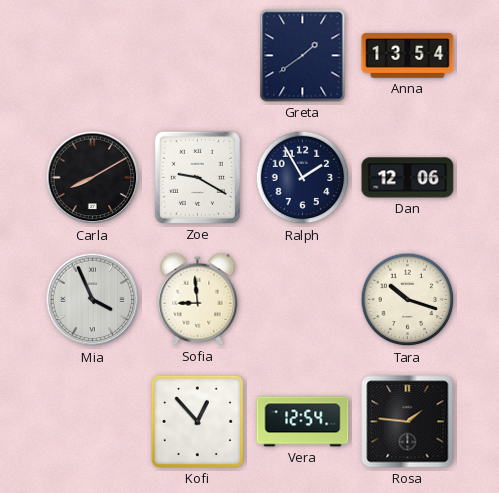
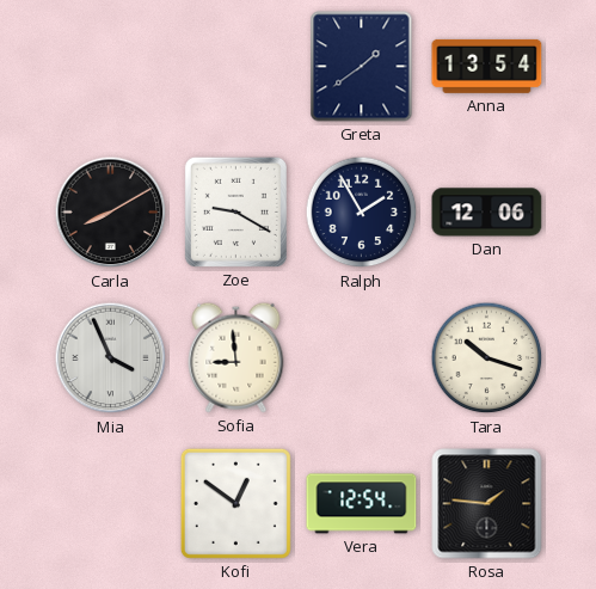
Kofi: 12:53 -> 12:51 (235, 503)
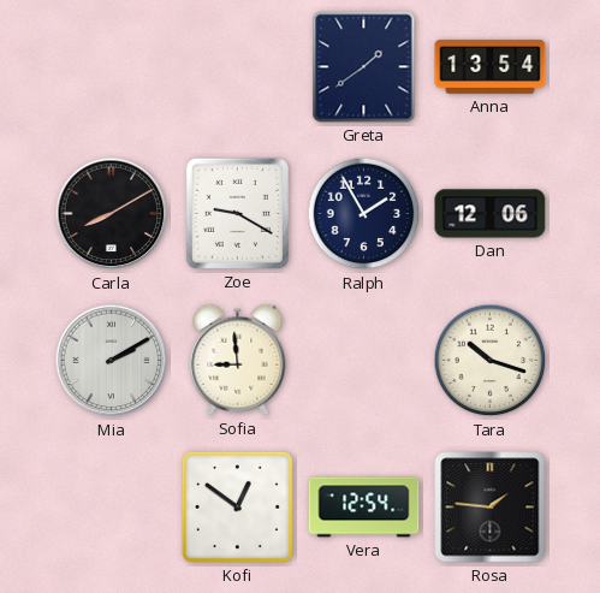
Mia: 3:56 -> 2:10 (112, 361)
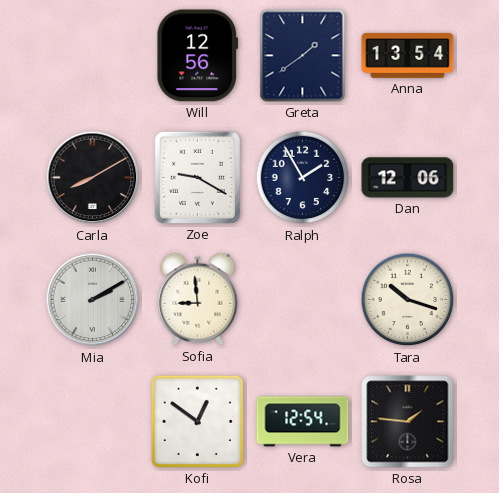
Will: none -> 12:56 (197, 56)
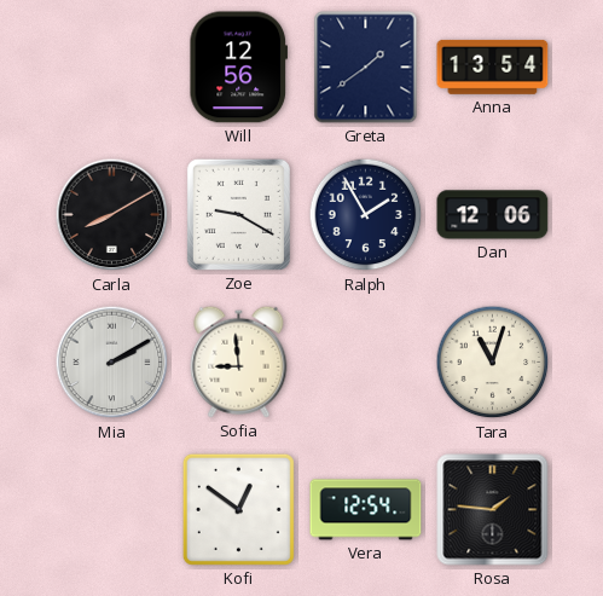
Tara: 10:18 -> 11:03 (493, 363)
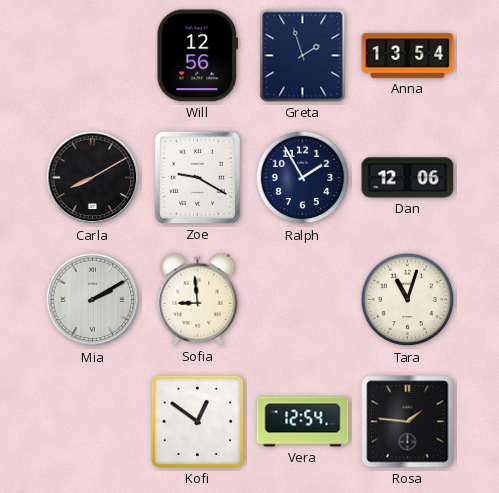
Greta: 1:39 -> 1:57 (303, 56)
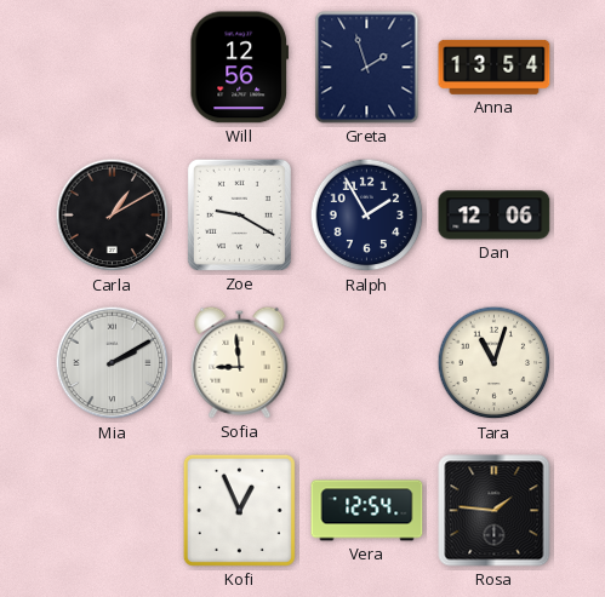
Carla: 8:10 -> 1:10 (113, 216)
Kofi: 12:51 -> 12:56 (239, 510)
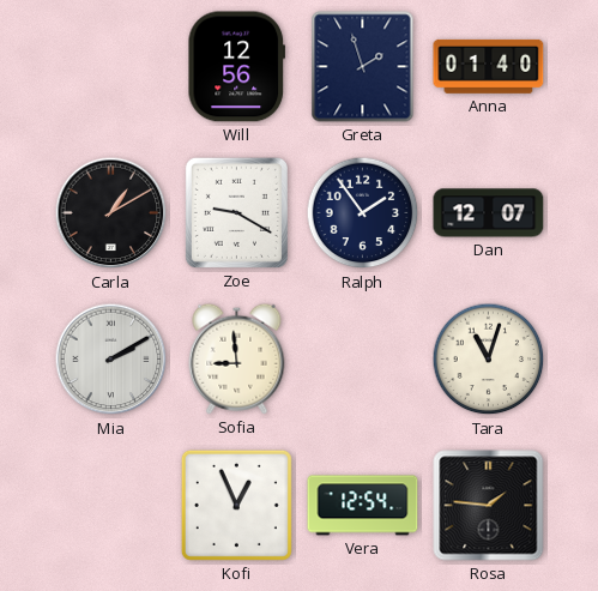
Anna: 13:54 -> 01:40 (489, 66)
Ralph: 1:55 -> 1:54 (363, 213)
Dan: 12:06 -> 12:07 (489, 213)
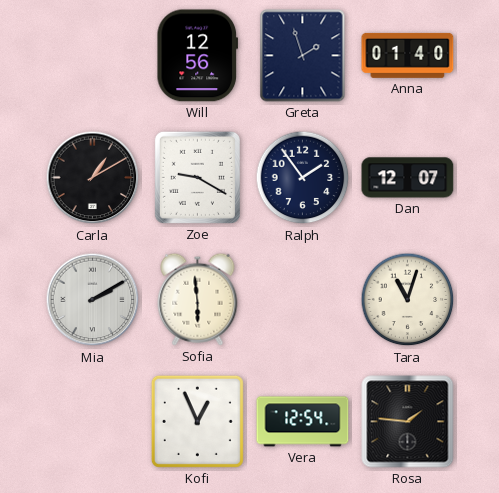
Sofia: 8:59 -> 5:59 (198, 299)
